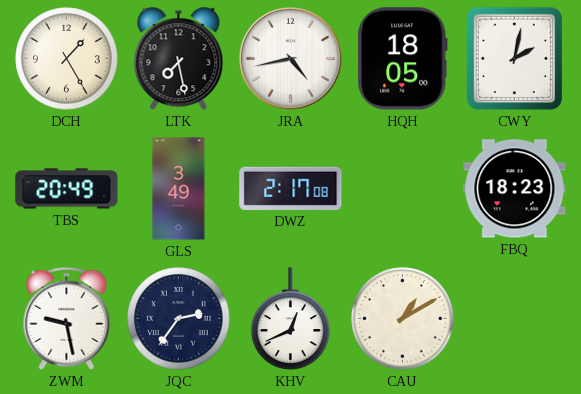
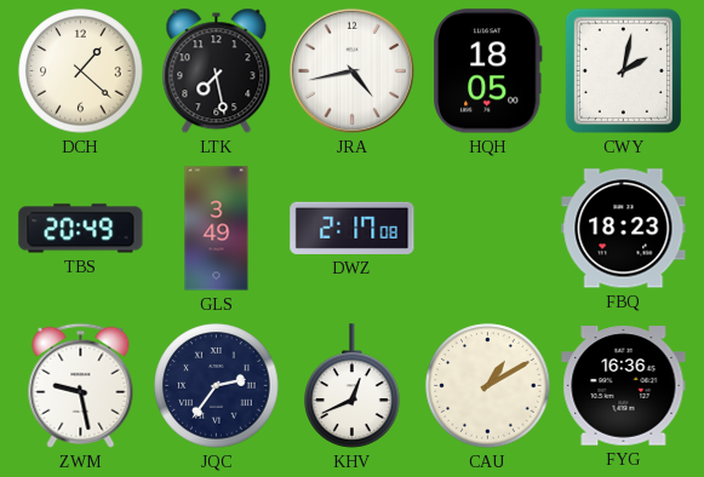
DCH: 1:25 -> 1:22 (81, 71)
FYG: none -> 16:36 (624, 386)
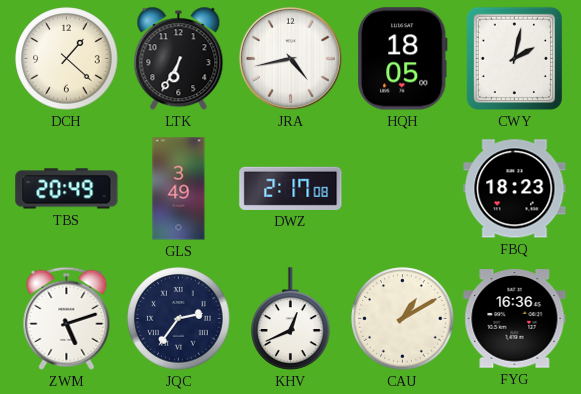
LTK: 7:28 -> 6:35 (179, 59)
ZWM: 9:28 -> 5:12 (67, 318)
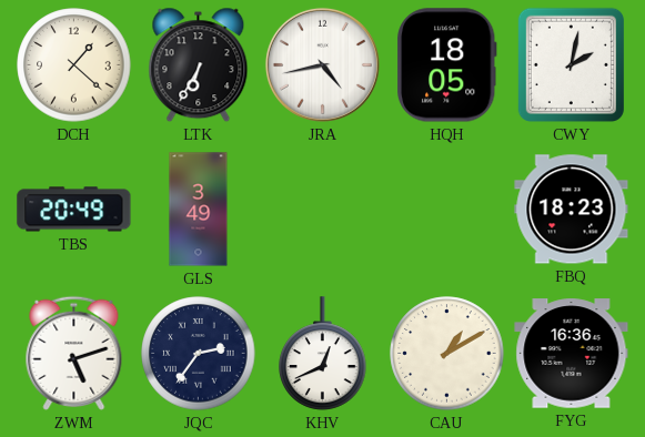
DWZ: 2:17 -> none (291, 188)
